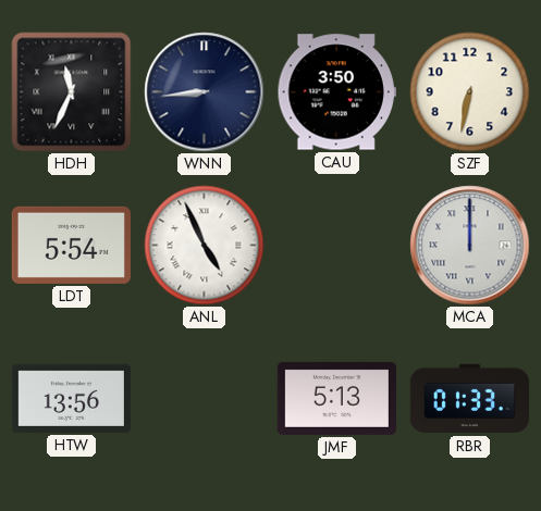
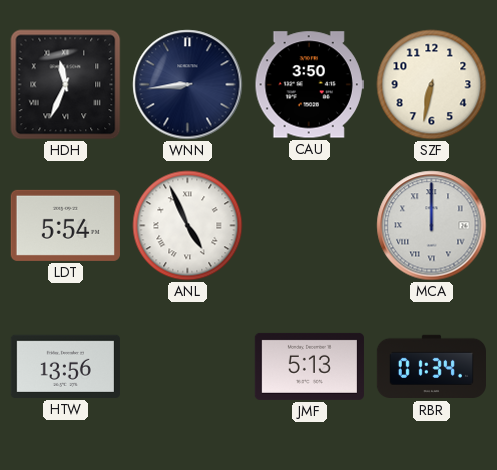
RBR: 01:33 -> 01:34 (431, 367)
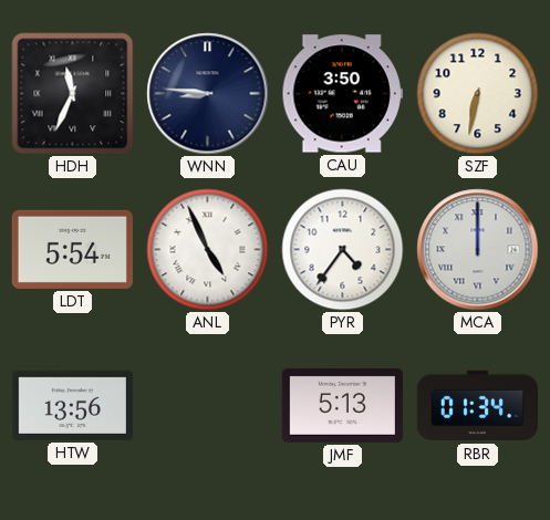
WNN: 8:44 -> 8:46 (208, 94)
PYR: none -> 4:36 (343, 250)
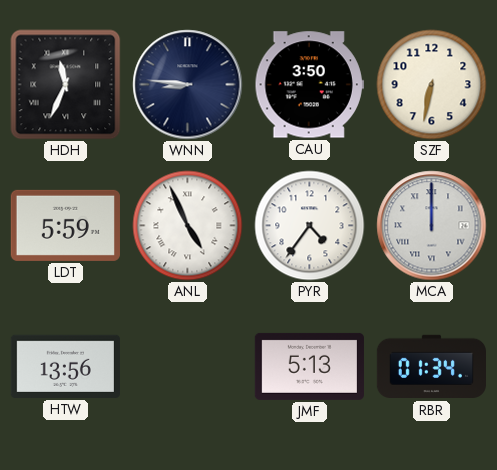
LDT: 5:54 -> 5:59 (65, 225)
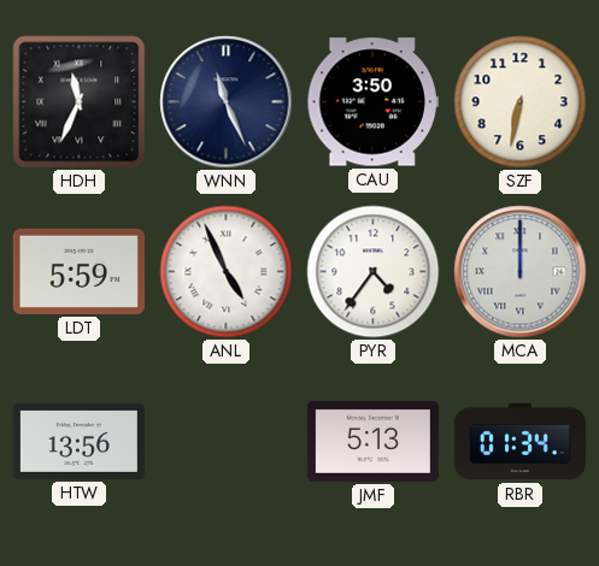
WNN: 8:46 -> 11:26 (227, 102)
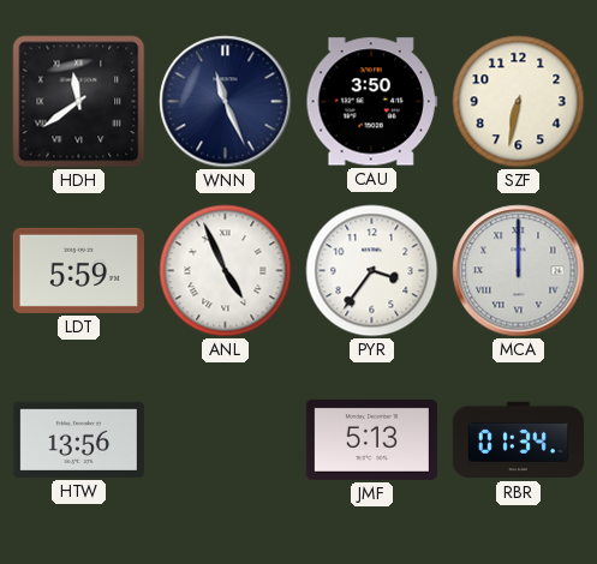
HDH: 11:34 -> 11:39 (79, 102)
PYR: 4:36 -> 3:36 (372, 271)
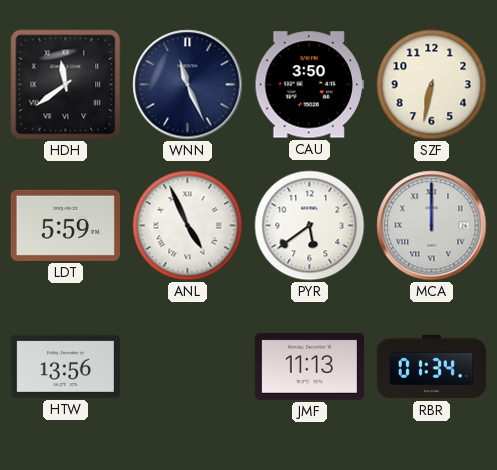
PYR: 3:36 -> 5:39 (310, 226)
JMF: 5:13 -> 11:13 (309, 366)
